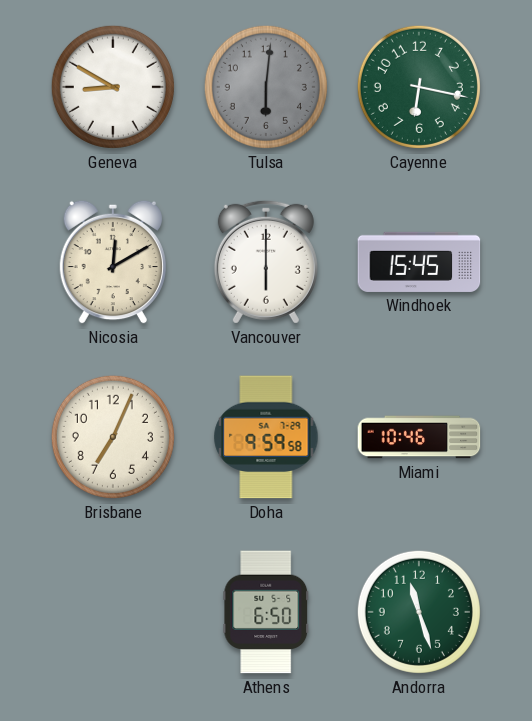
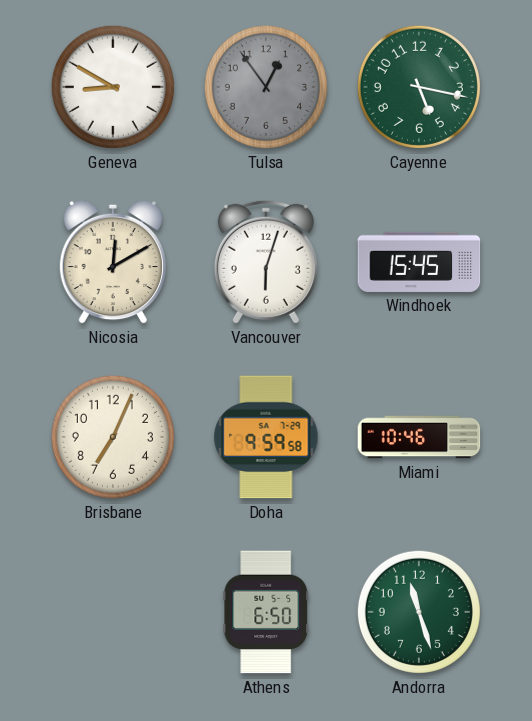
Tulsa: 6:01 -> 12:54 (266, 87)
Cayenne: 6:17 -> 5:17 (419, 87)
Vancouver: 6:00 -> 6:03 (266, 262)
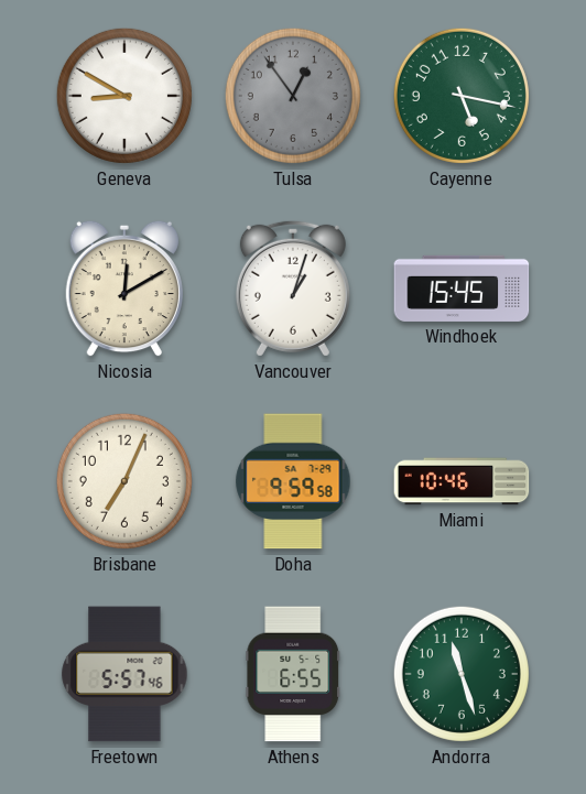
Vancouver: 6:03 -> 1:03 (293, 289)
Freetown: none -> 5:57 (124, 674)
Athens: 6:50 -> 6:55 (293, 674)
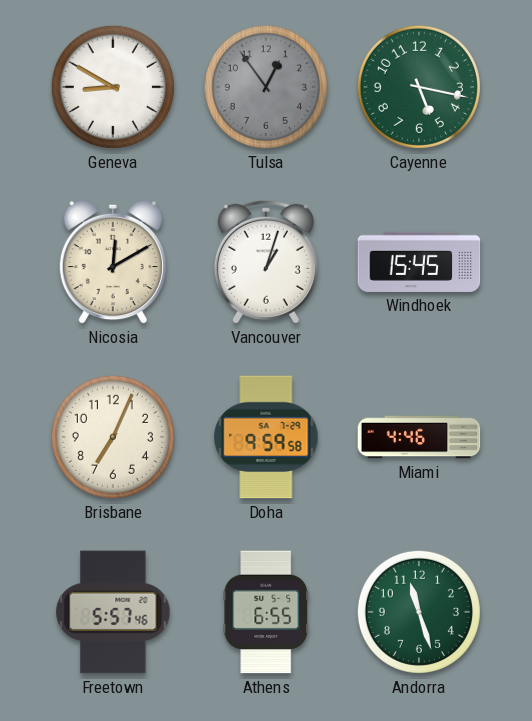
Miami: 10:46 -> 4:46 (419, 437)
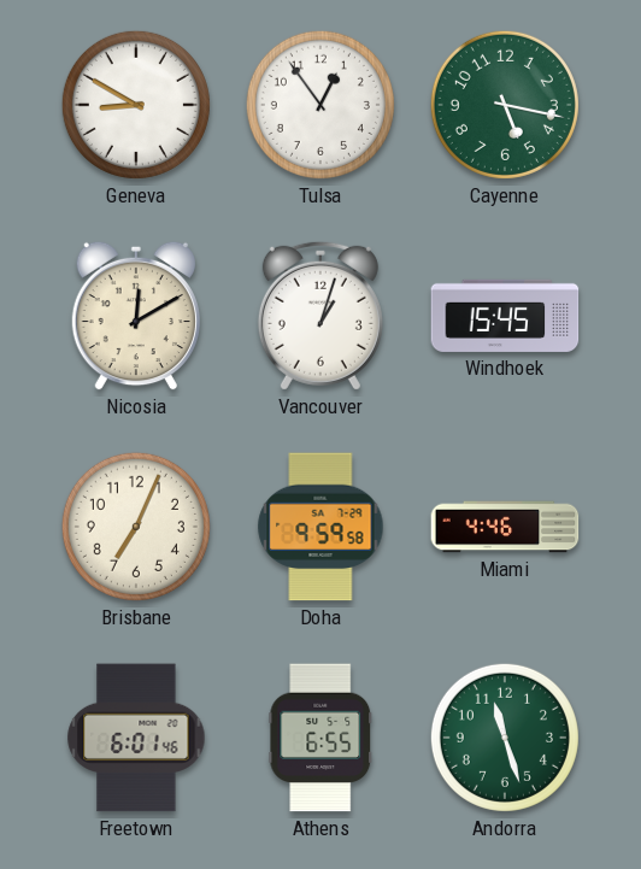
Tulsa dial: grey -> white (320, 105)
Freetown: 5:57 -> 6:01 (136, 738)
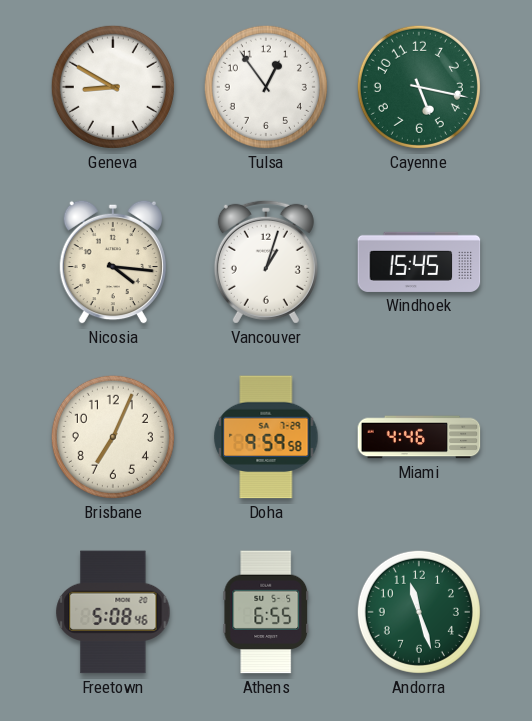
Nicosia: 12:10 -> 4:16 (113, 262)
Freetown: 6:01 -> 5:08 (113, 612)
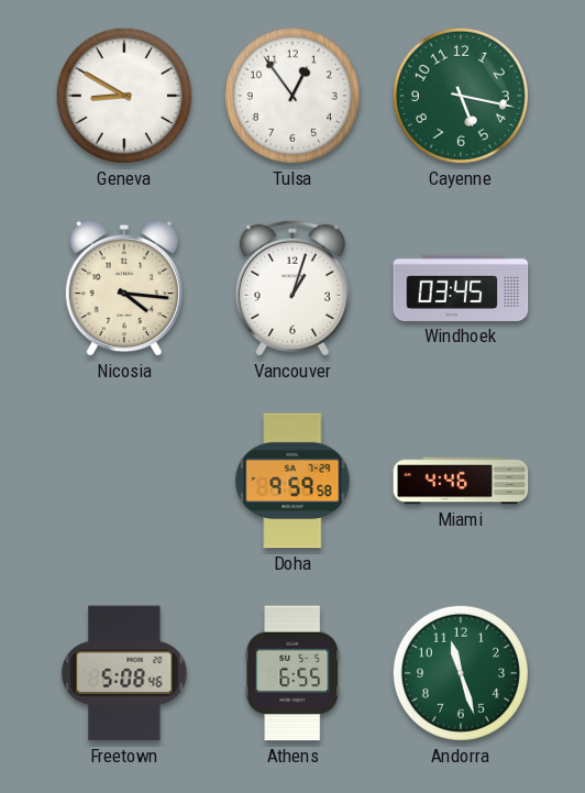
Windhoek: 15:45 -> 03:45 (461, 288)
Brisbane: 7:04 -> none (113, 437)
